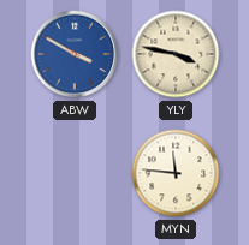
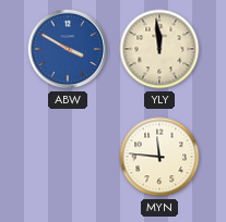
YLY: 3:47 -> 11:59 (159, 49)
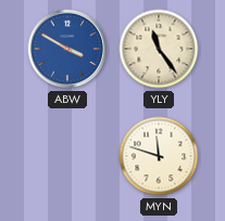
YLY: 11:59 -> 11:24 (159, 49)
MYN: 11:46 -> 11:48 (159, 156)
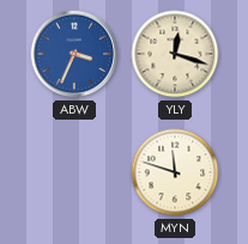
ABW: 3:50 -> 3:34 (74, 54)
YLY: 11:24 -> 12:18 (175, 54)
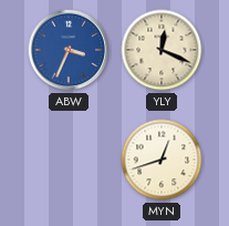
YLY: 12:18 -> 12:19 (162, 50)
MYN: 11:48 -> 12:42 (162, 160)
